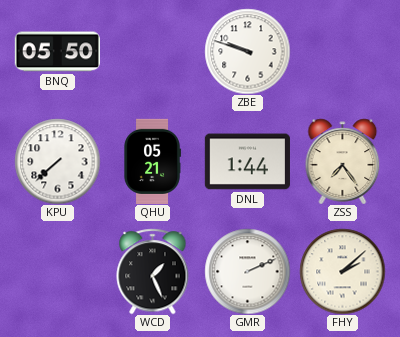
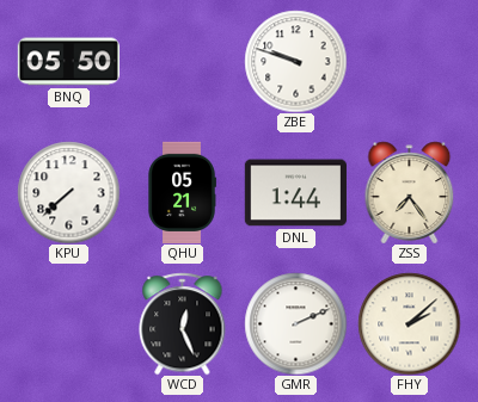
WCD: 1:26 -> 12:26 (183, 323)
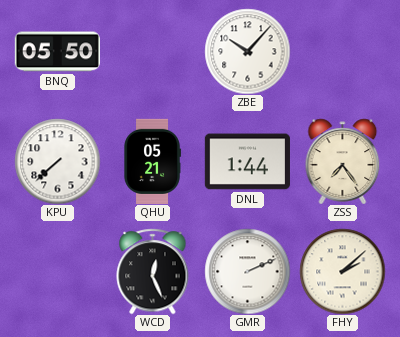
ZBE: 9:48 -> 10:07 (247, 51)
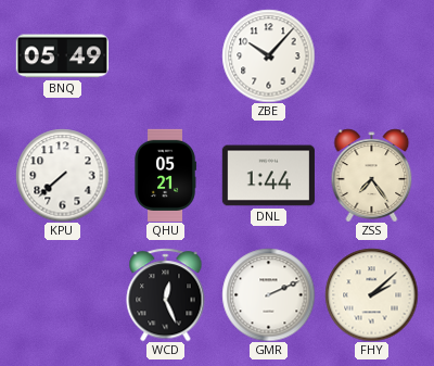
BNQ: 05:50 -> 05:49 (62, 56)
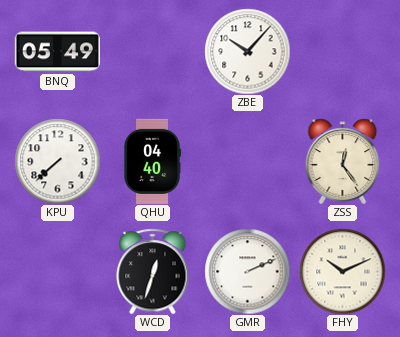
QHU: 05:21 -> 04:40 (152, 161)
DNL: 1:44 -> none (268, 176)
ZSS: 7:24 -> 12:24 (343, 161)
WCD: 12:26 -> 12:33 (153, 271)
FHY: 2:08 -> 10:11 (342, 271)
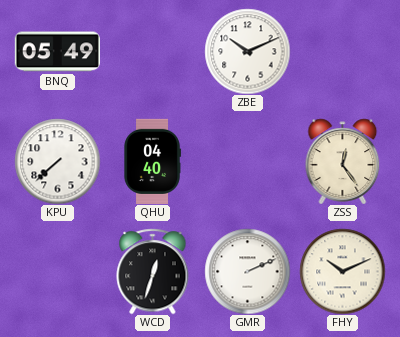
ZBE: 10:07 -> 10:11 (247, 51)
